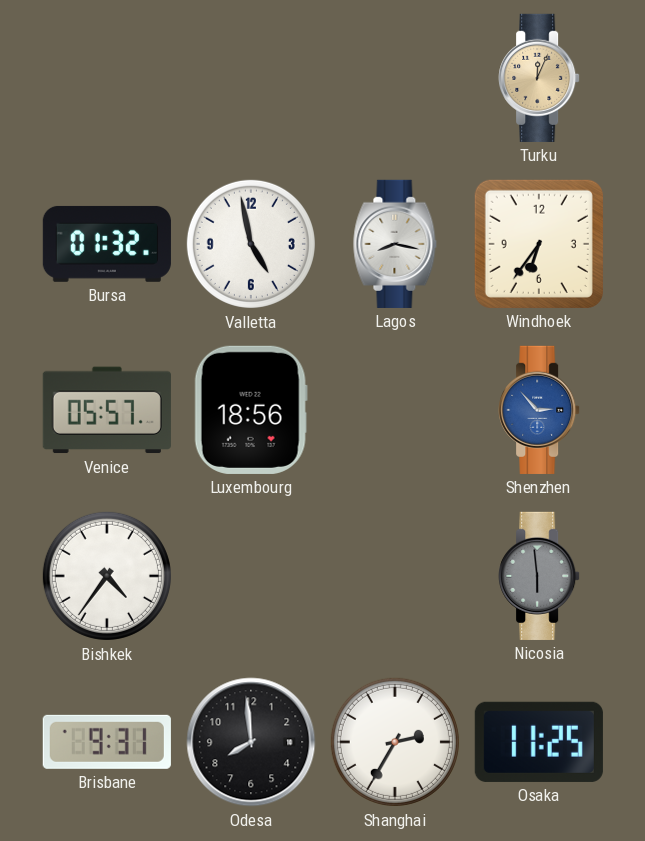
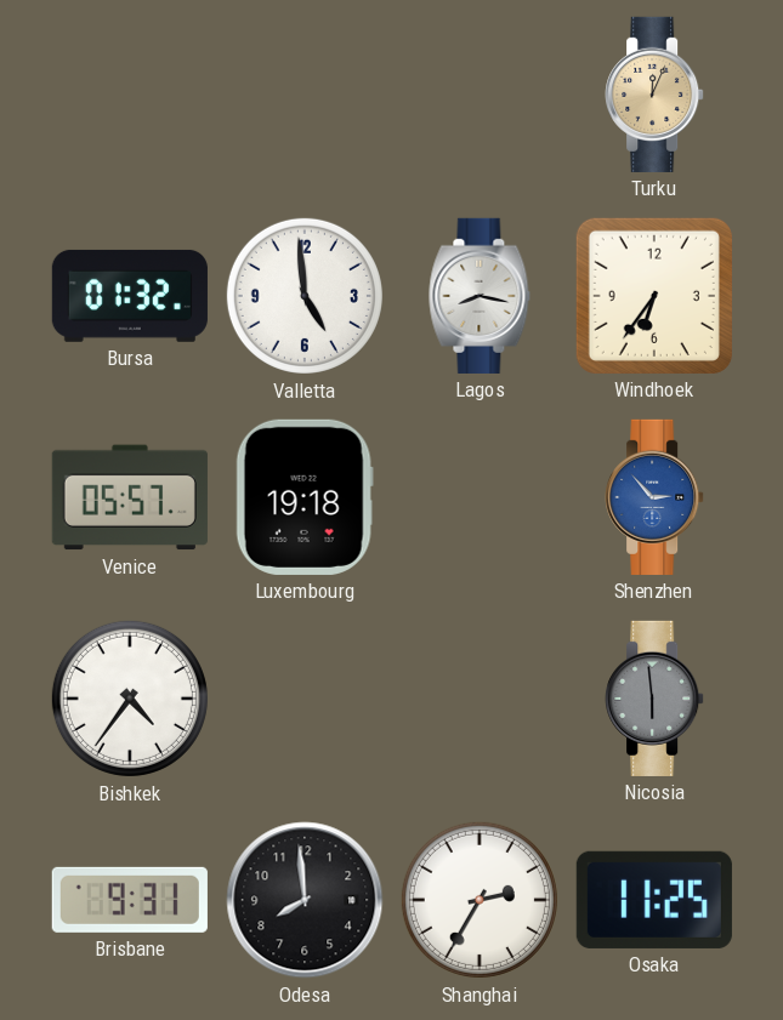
Valletta: 4:58 -> 4:59 (305, 296)
Luxembourg: 18:56 -> 19:18 (305, 497)
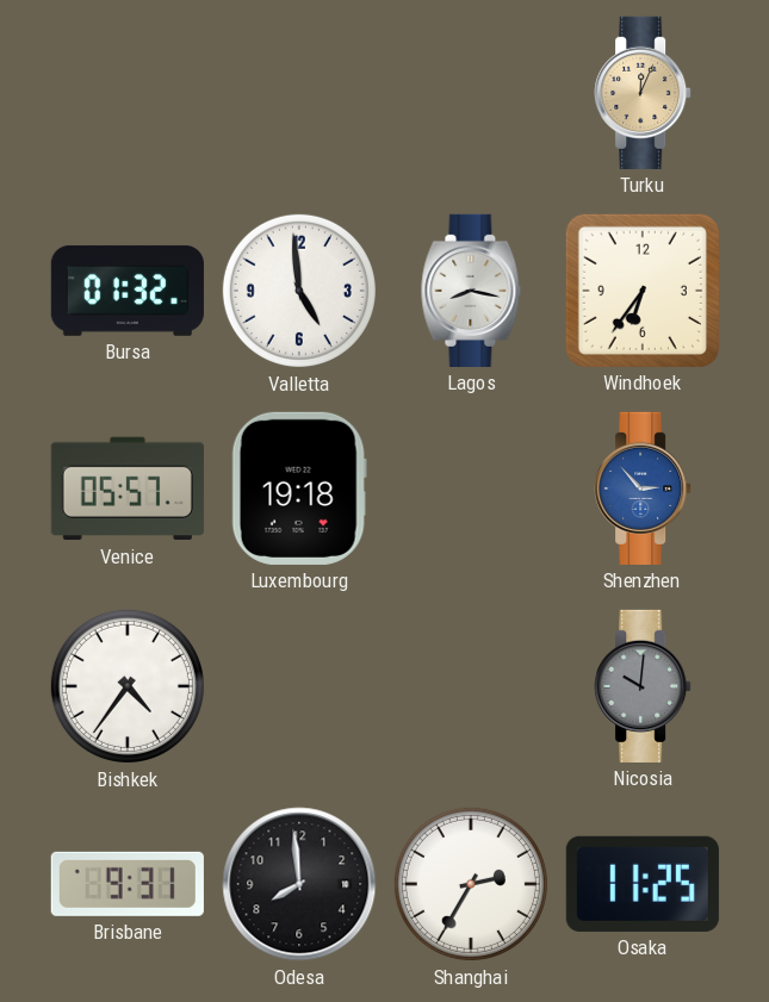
Nicosia: 5:59 -> 10:01 (643, 686)
